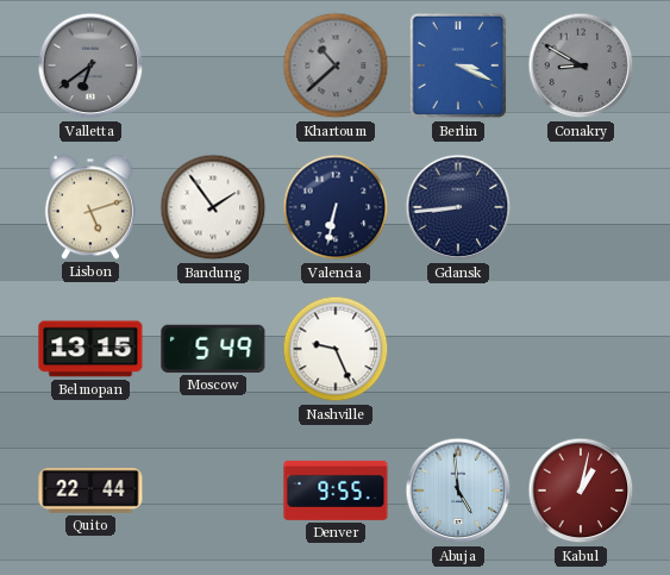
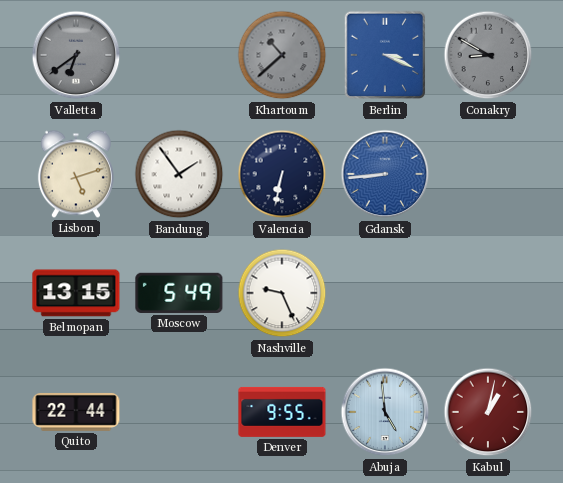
Gdansk dial: navy -> blue (385, 174)
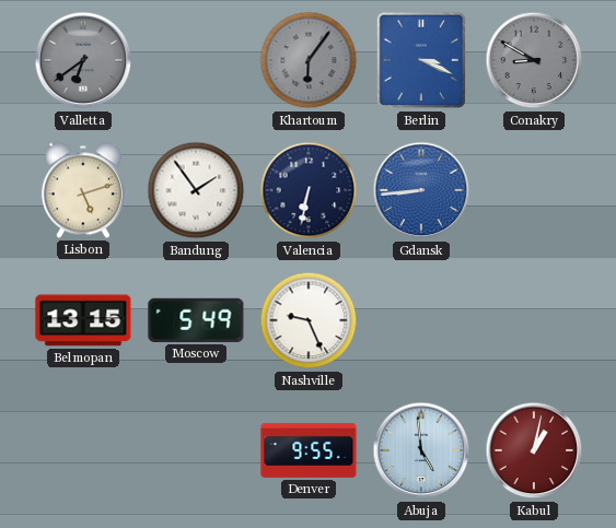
Khartoum: 10:38 -> 6:06 (309, 60)
Quito: 22:44 -> none (76, 412)
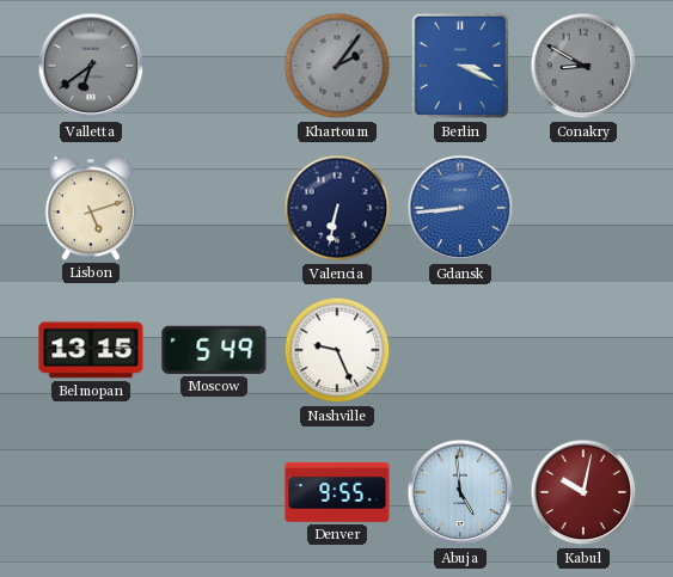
Khartoum: 6:06 -> 2:06 (337, 66)
Bandung: 1:54 -> none (196, 190)
Kabul: 1:02 -> 10:02 (583, 492)
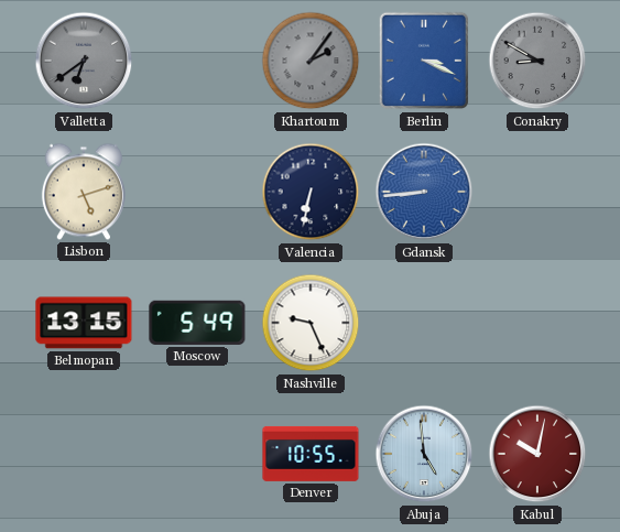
Denver: 9:55 -> 10:55 (311, 454)
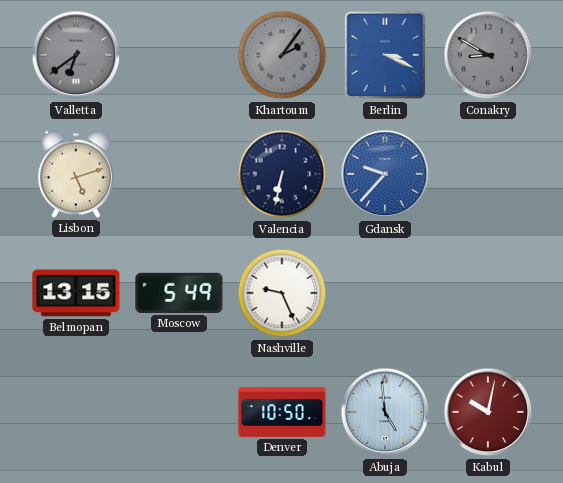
Gdansk: 8:44 -> 9:37 (385, 174)
Denver: 10:55 -> 10:50 (282, 412)
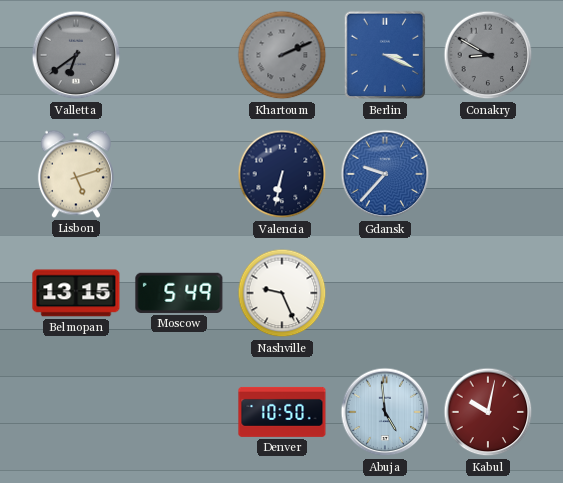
Khartoum: 2:06 -> 2:11 (282, 55)
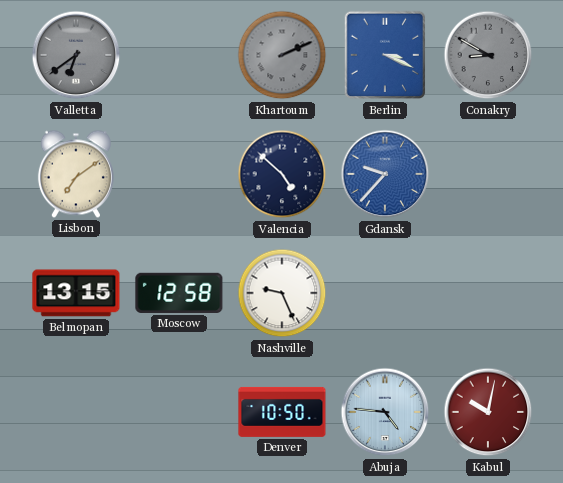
Lisbon: 5:12 -> 7:09 (76, 174)
Valencia: 6:32 -> 4:52 (282, 174)
Moscow: 5:49 -> 12:58 (179, 293)
Abuja: 4:59 -> 4:46 (385, 412)
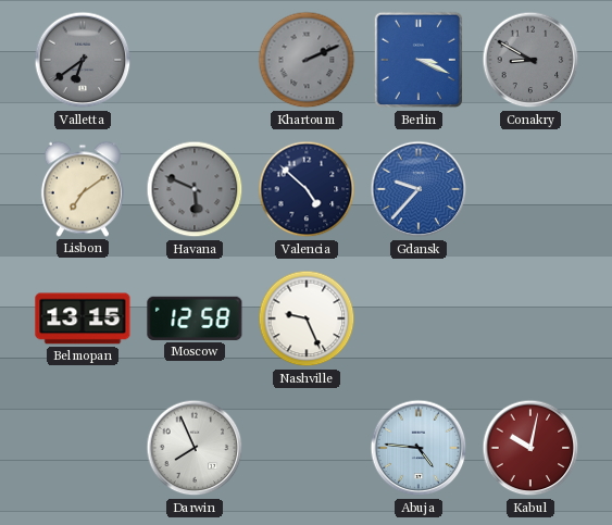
Havana: none -> 5:49 (195, 189)
Darwin: none -> 7:56 (195, 448)
Denver: 10:50 -> none (282, 412)
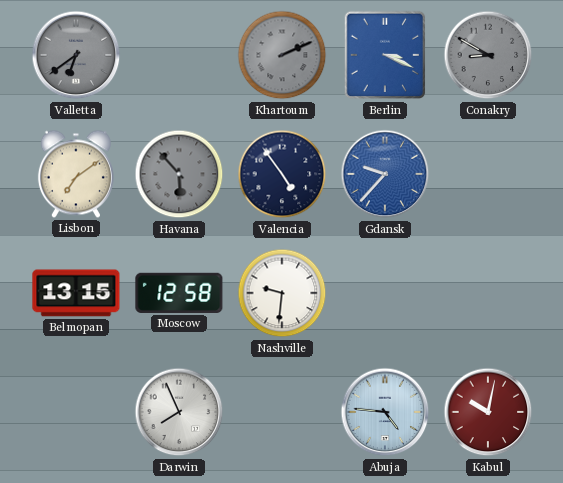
Havana: 5:49 -> 5:53 (179, 174)
Valencia: 4:52 -> 4:54 (282, 174)
Nashville: 9:26 -> 9:31 (282, 293)
